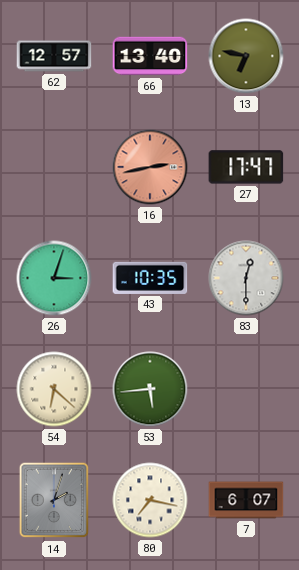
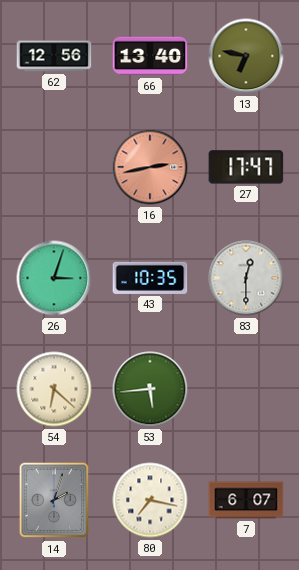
62: 12:57 -> 12:56 (54, 56)
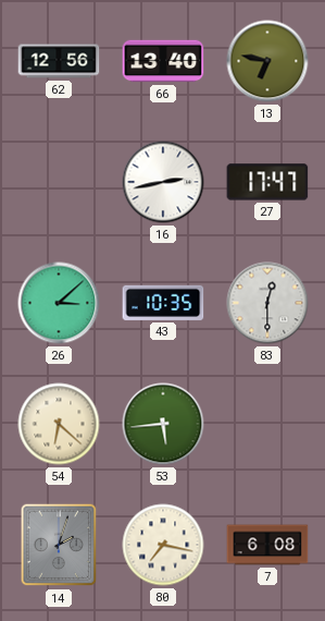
16 dial: salmon -> white (163, 182)
26: 3:03 -> 3:08 (59, 303)
7: 6:07 -> 6:08 (267, 545)
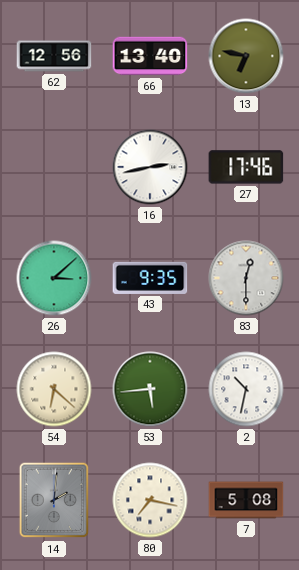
27: 17:47 -> 17:46 (246, 167)
43: 10:35 -> 9:35 (150, 278)
2: none -> 10:32 (246, 389)
14: 2:03 -> 2:01 (54, 500)
7: 6:08 -> 5:08 (246, 500)
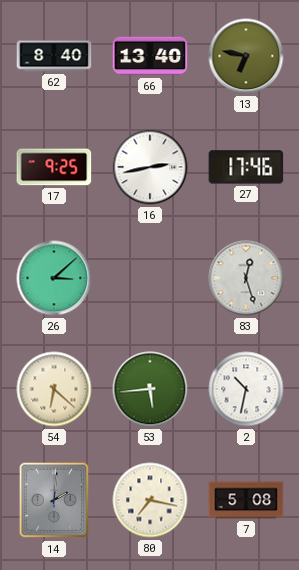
62: 12:56 -> 8:40 (54, 56)
17: none -> 9:25 (54, 167)
43: 9:35 -> none (150, 278)
83: 12:30 -> 12:27 (246, 278)
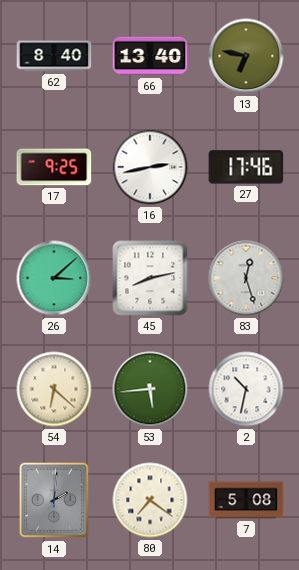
45: none -> 8:13 (150, 278)
80: 7:17 -> 7:21 (150, 500)
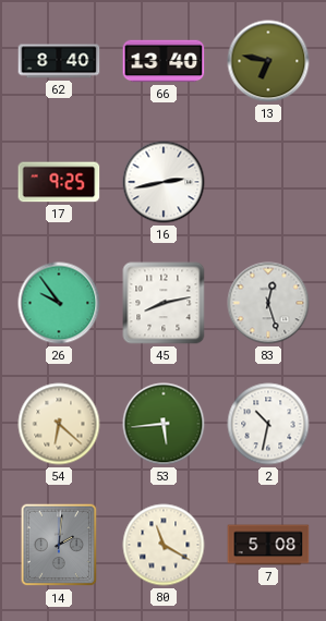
27: 17:46 -> none (246, 167)
26: 3:08 -> 9:54 (59, 303)
80: 7:21 -> 11:20 (164, 545)
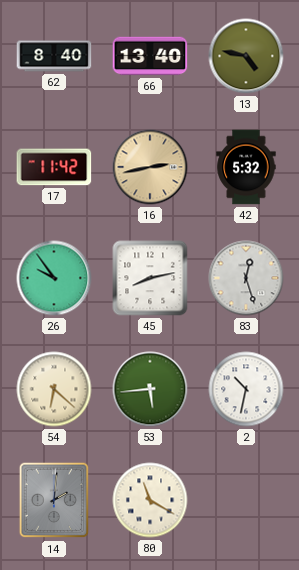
13: 6:47 -> 4:47 (246, 56)
17: 9:25 -> 11:42 (54, 167)
16 dial: white -> champagne (150, 167)
42: none -> 5:32 (246, 167)
7: 5:08 -> none (268, 545)
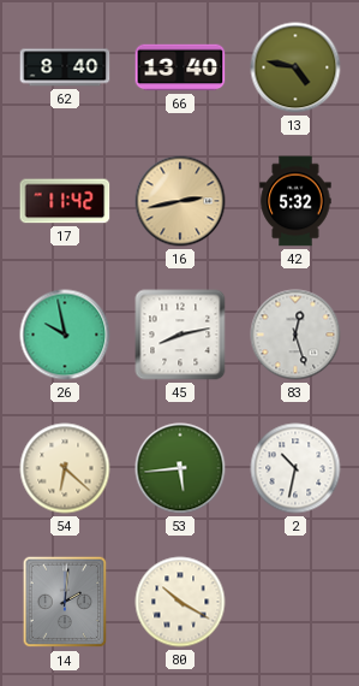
26: 9:54 -> 9:58 (65, 335)
80: 11:20 -> 10:20 (180, 602)
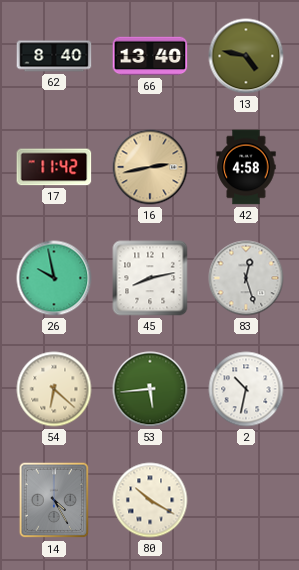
42: 5:32 -> 4:58 (246, 167)
14: 2:01 -> 4:25 (54, 500)
